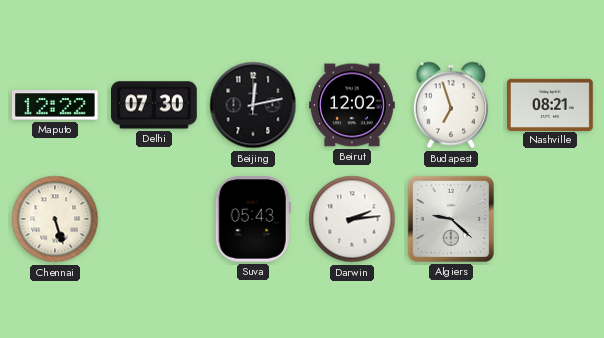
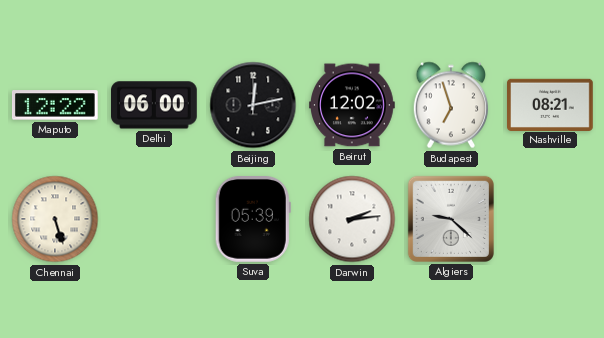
Delhi: 07:30 -> 06:00 (155, 105)
Suva: 05:43 -> 05:39 (253, 220)
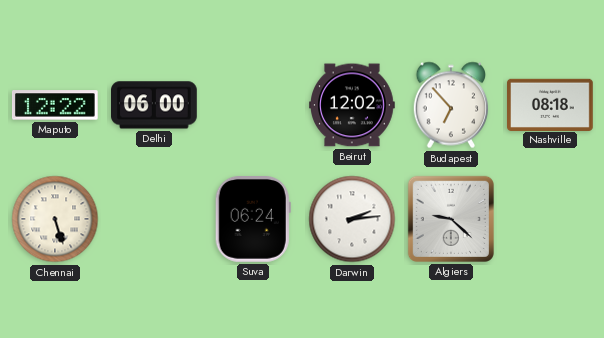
Beijing: 12:13 -> none (253, 105)
Budapest: 6:57 -> 6:53 (450, 105)
Nashville: 08:21 -> 08:18 (551, 104)
Suva: 05:39 -> 06:24 (253, 220)
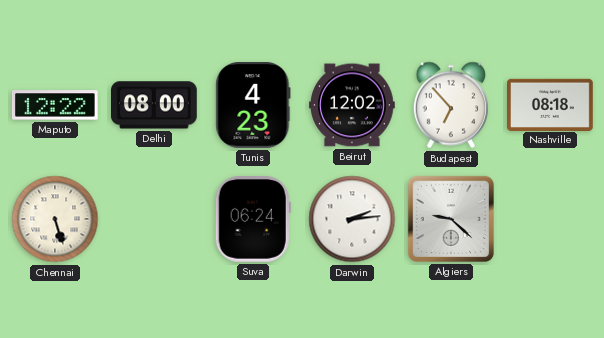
Delhi: 06:00 -> 08:00 (155, 105)
Tunis: none -> 4:23 (253, 106)
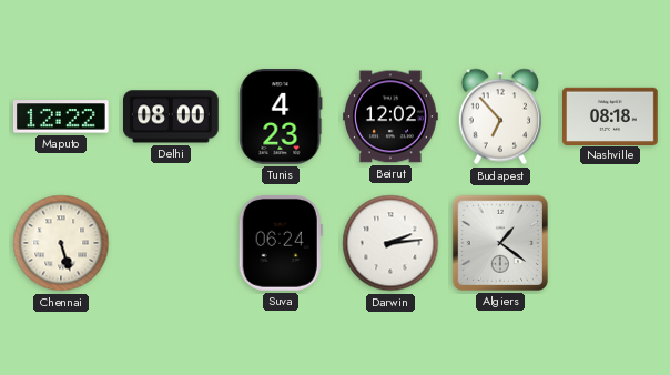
Algiers: 9:22 -> 1:21 (500, 243)
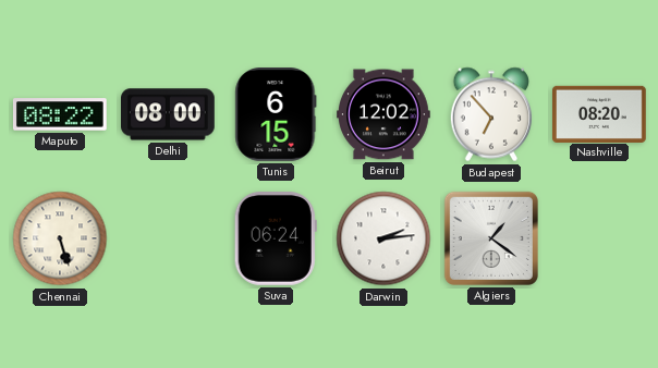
Maputo: 12:22 -> 08:22 (60, 114)
Tunis: 4:23 -> 6:15 (276, 115)
Nashville: 08:18 -> 08:20 (600, 113)
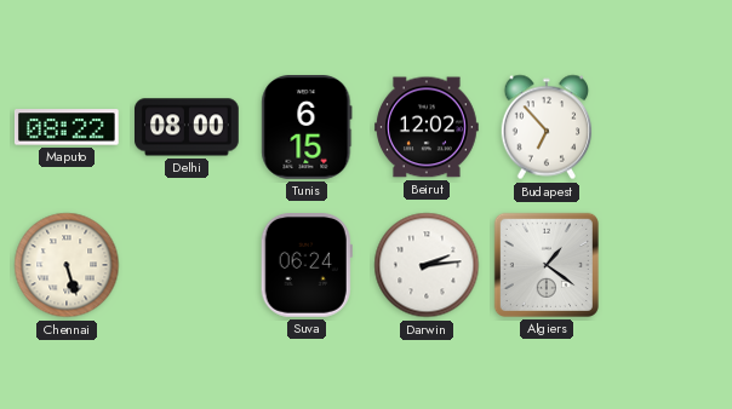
Nashville: 08:20 -> none (600, 113)
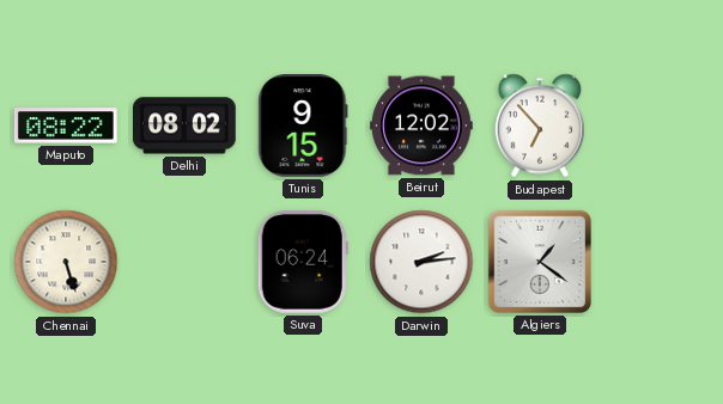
Delhi: 08:00 -> 08:02 (186, 126)
Tunis: 6:15 -> 9:15 (303, 127)
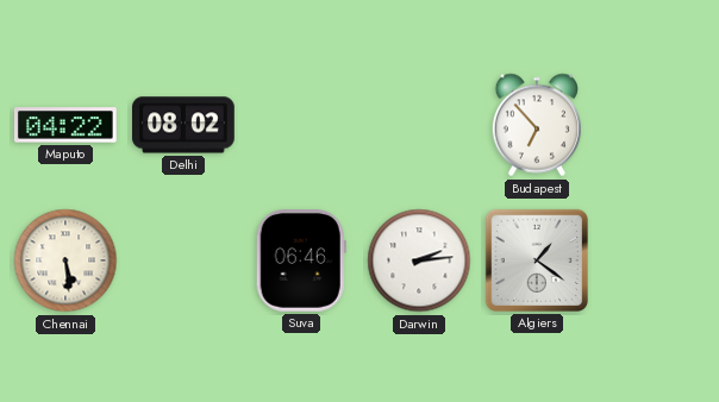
Maputo: 08:22 -> 04:22 (65, 125)
Tunis: 9:15 -> none (303, 127)
Beirut: 12:02 -> none (423, 126)
Chennai: 5:27 -> 5:29 (65, 260)
Suva: 06:24 -> 06:46 (301, 262)
